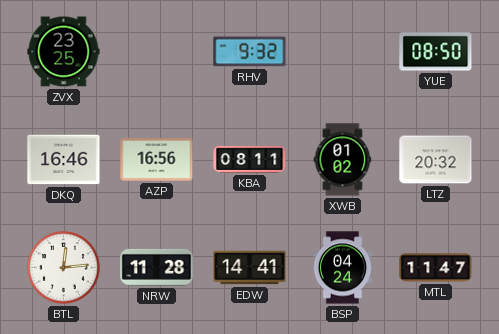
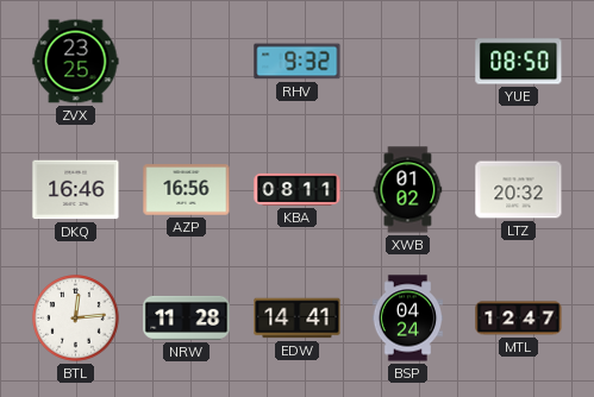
MTL: 11:47 -> 12:47 (519, 319)
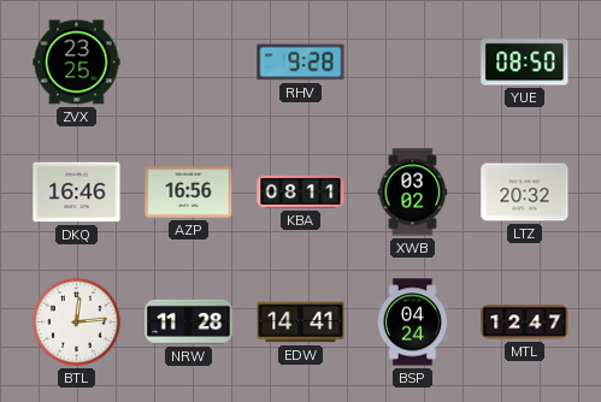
RHV: 9:32 -> 9:28 (301, 63)
XWB: 01:02 -> 03:02 (413, 193)
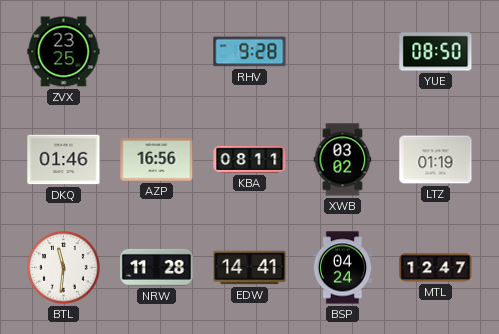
DKQ: 16:46 -> 01:46 (64, 160)
LTZ: 20:32 -> 01:19 (436, 160)
BTL: 12:14 -> 11:31 (64, 268)
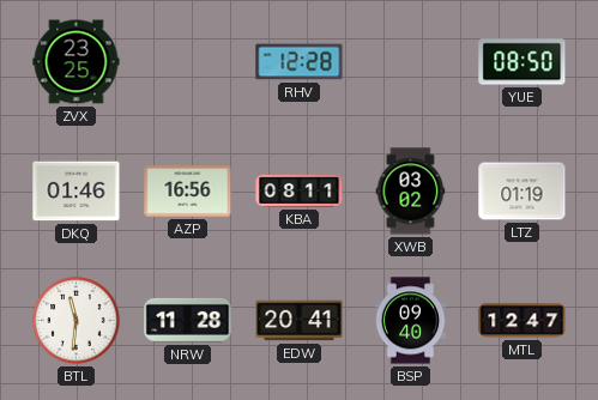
RHV: 9:28 -> 12:28 (300, 62)
EDW: 14:41 -> 20:41 (300, 321)
BSP: 04:24 -> 09:40 (411, 321)
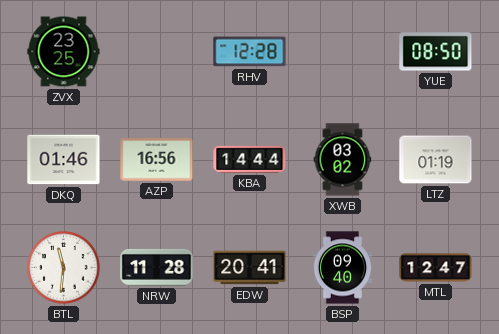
KBA: 08:11 -> 14:44 (250, 159)
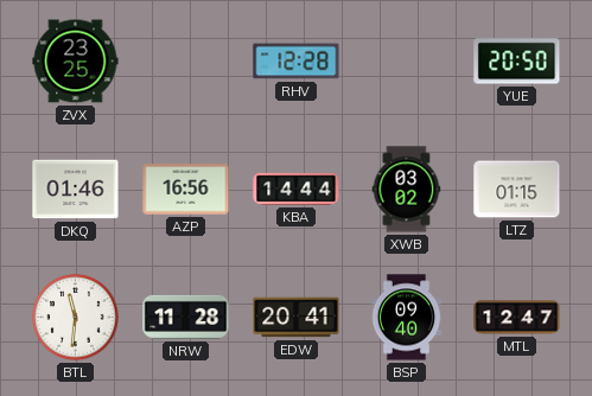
YUE: 08:50 -> 20:50 (517, 62)
LTZ: 01:19 -> 01:15 (517, 190)
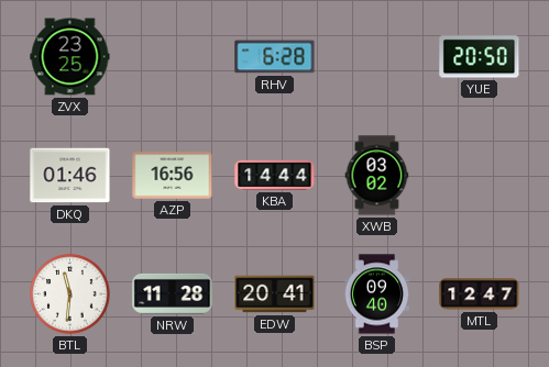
RHV: 12:28 -> 6:28 (275, 57)
LTZ: 01:15 -> none (517, 190)
